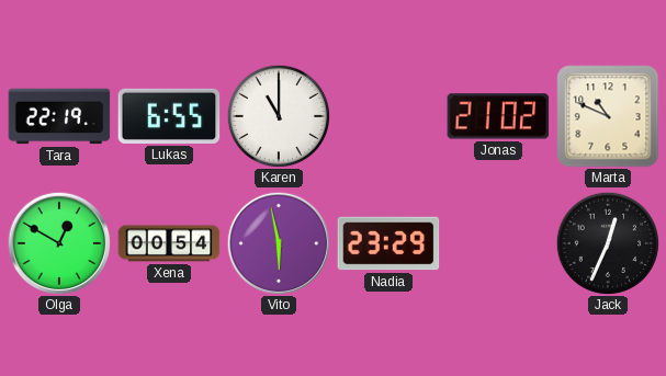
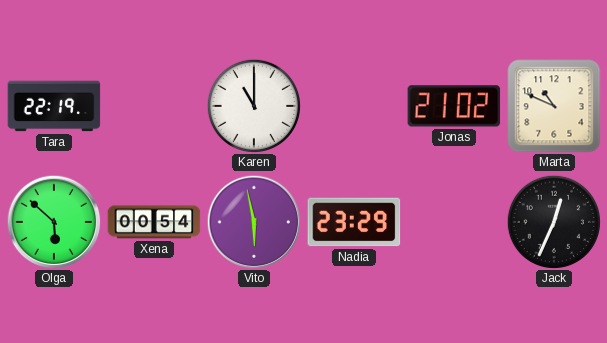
Lukas: 6:55 -> none (169, 116)
Olga: 12:50 -> 5:52 (54, 222)
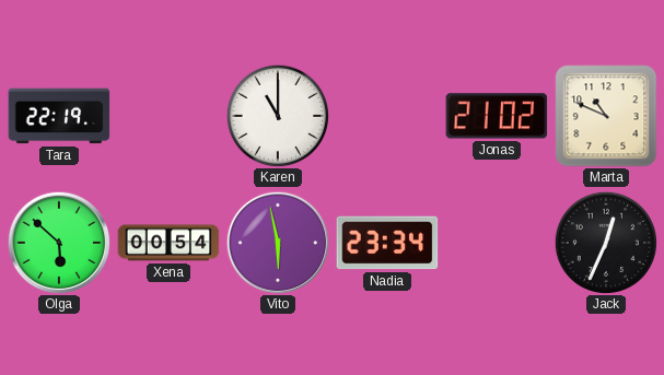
Nadia: 23:29 -> 23:34 (387, 243)
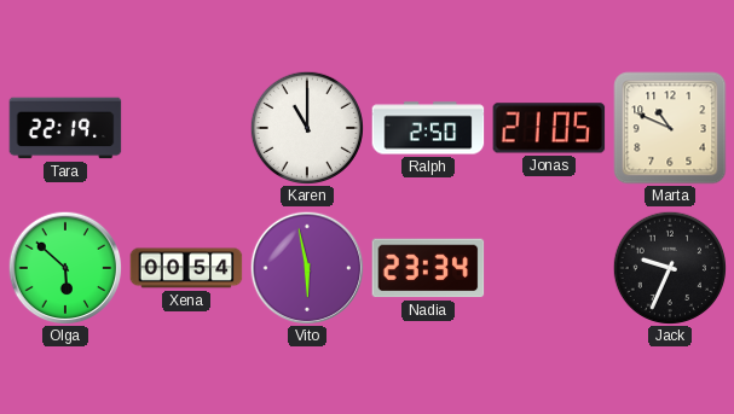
Ralph: none -> 2:50 (428, 128)
Jonas: 21:02 -> 21:05 (549, 128)
Jack: 12:34 -> 9:34 (669, 267)
